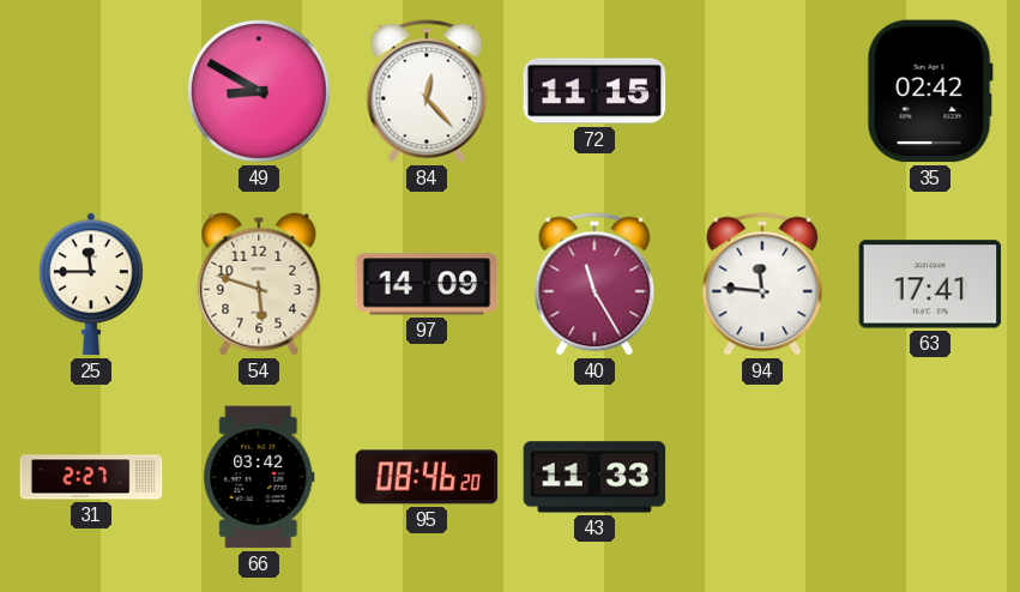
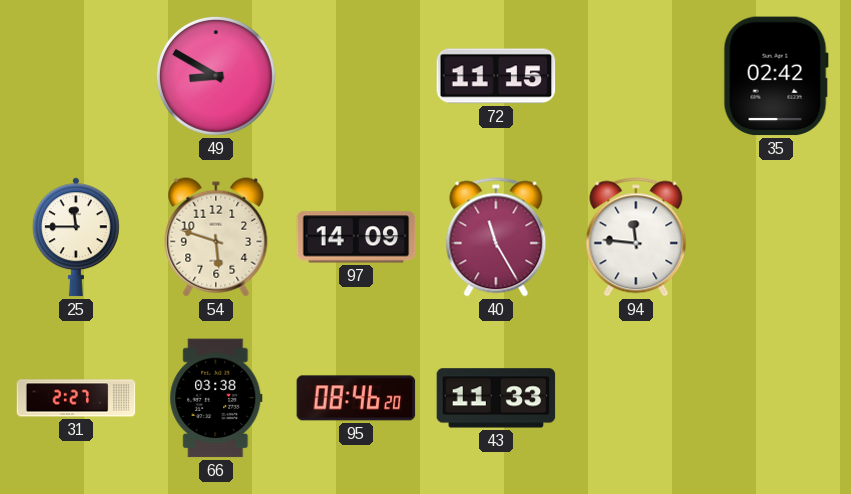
84: 12:23 -> none (427, 91)
63: 17:41 -> none (930, 284)
66: 03:42 -> 03:38 (216, 398)
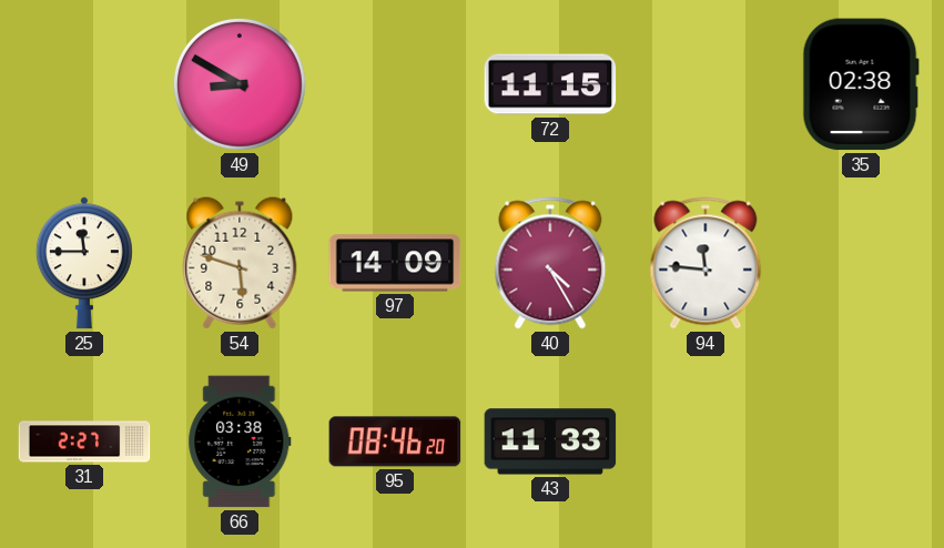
35: 02:42 -> 02:38 (861, 84)
40: 11:25 -> 4:25 (550, 263)
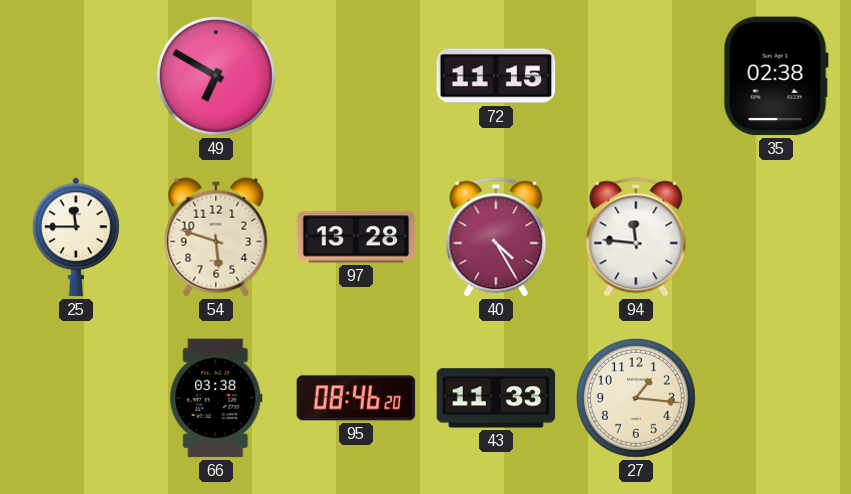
49: 8:50 -> 6:50 (216, 76)
97: 14:09 -> 13:28 (356, 237)
31: 2:27 -> none (84, 442)
27: none -> 1:16 (636, 398)
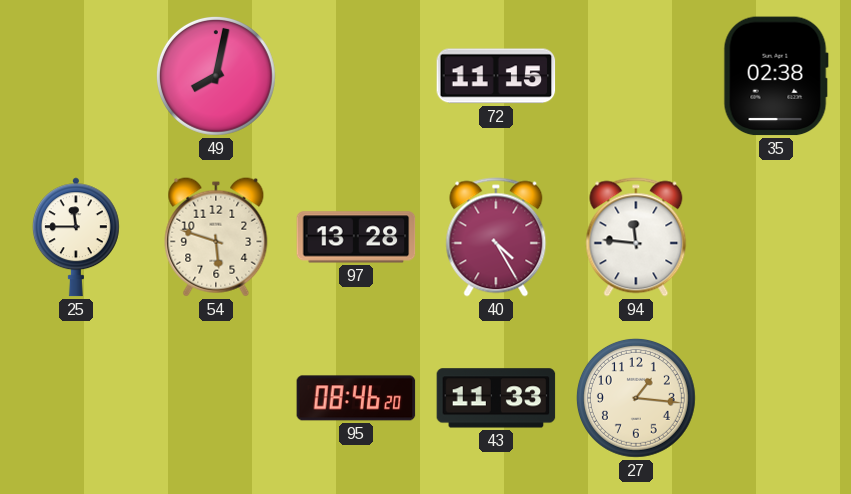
49: 6:50 -> 8:02 (216, 76)
66: 03:38 -> none (216, 398)
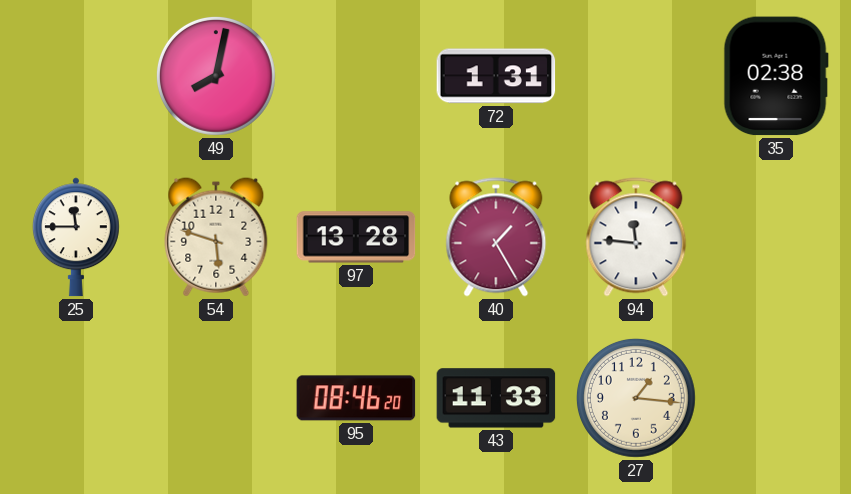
72: 11:15 -> 1:31 (496, 76)
40: 4:25 -> 1:25 (496, 237)
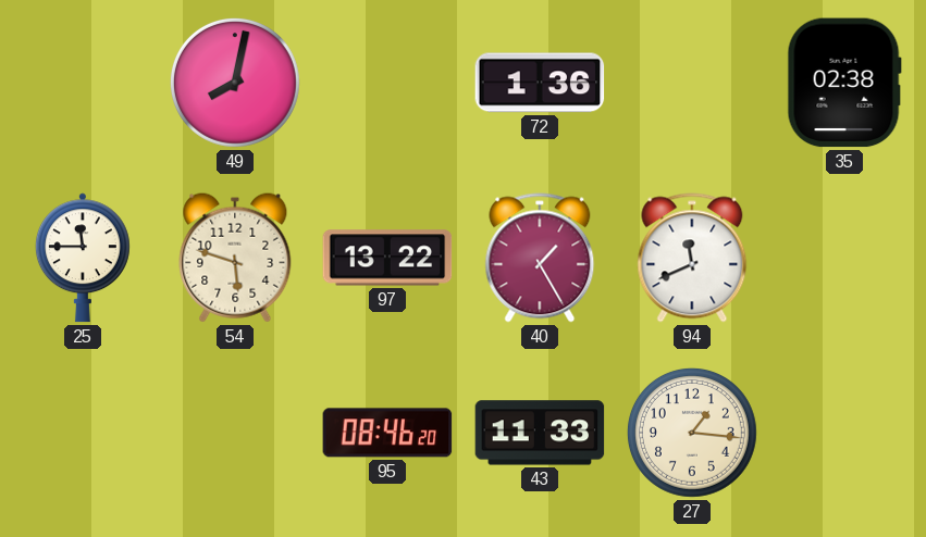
72: 1:31 -> 1:36 (540, 83)
97: 13:28 -> 13:22 (387, 258)
94: 11:46 -> 11:41 (692, 258)
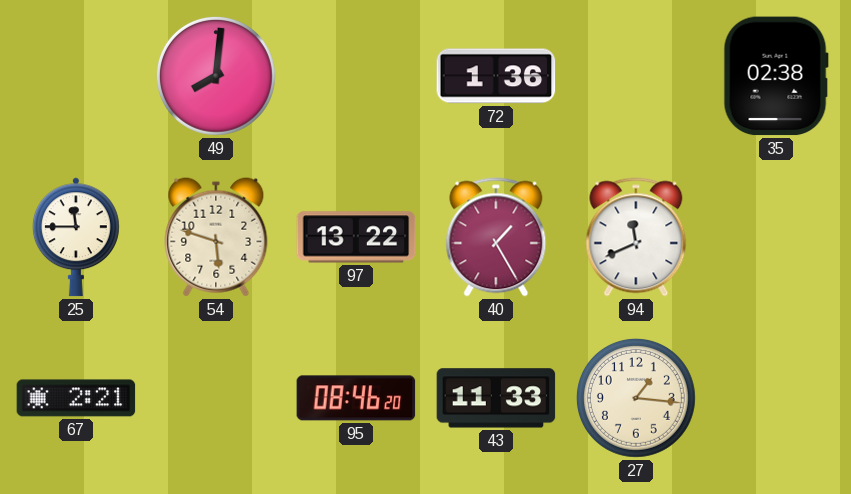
49: 8:02 -> 8:01 (216, 76)
67: none -> 2:21 (76, 398)
